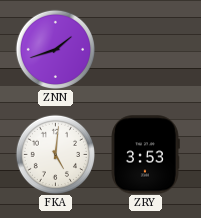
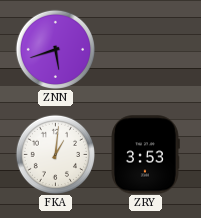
ZNN: 1:42 -> 5:42 (55, 49)
FKA: 5:01 -> 1:01 (55, 154)
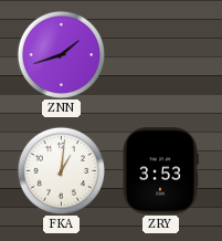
ZNN: 5:42 -> 1:42 (61, 54)
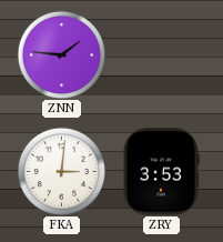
ZNN: 1:42 -> 1:46 (61, 54)
FKA: 1:01 -> 3:01 (61, 171)
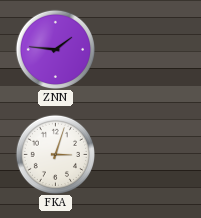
FKA: 3:01 -> 3:03 (55, 154)
ZRY: 3:53 -> none (161, 172)
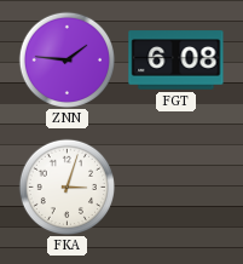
FGT: none -> 6:08 (177, 61)
